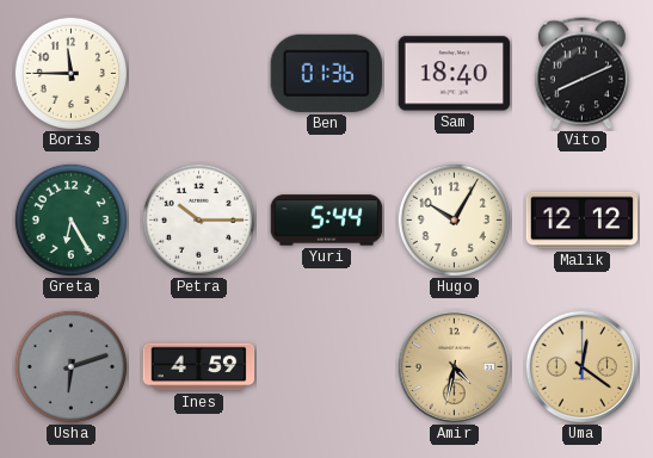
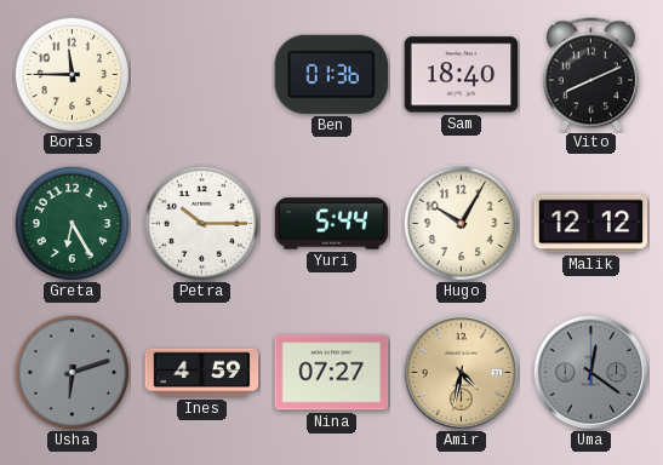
Nina: none -> 07:27 (332, 373)
Uma dial: champagne -> grey (590, 372)
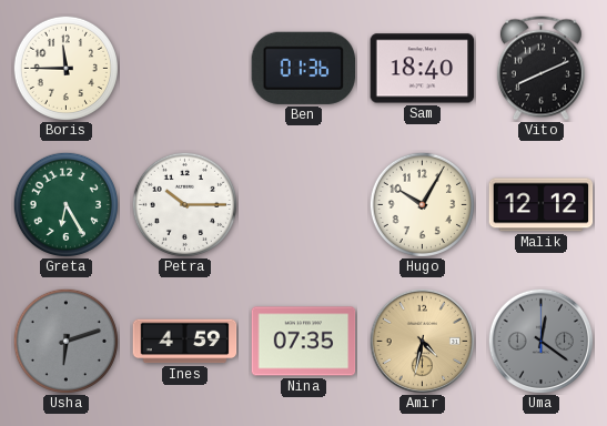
Yuri: 5:44 -> none (332, 224)
Nina: 07:27 -> 07:35 (304, 342)
